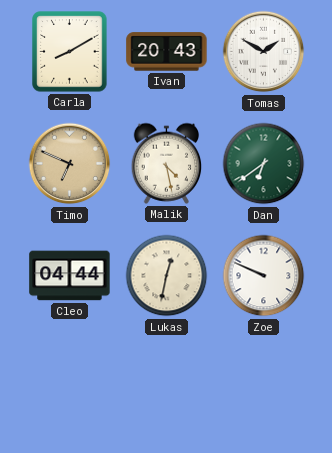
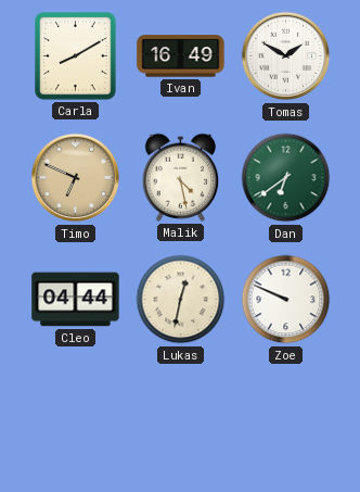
Ivan: 20:43 -> 16:49 (181, 56)
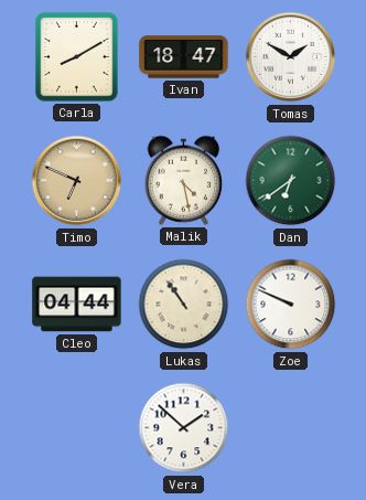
Ivan: 16:49 -> 18:47 (184, 57)
Lukas: 12:32 -> 10:54 (184, 305)
Vera: none -> 1:52 (184, 428)
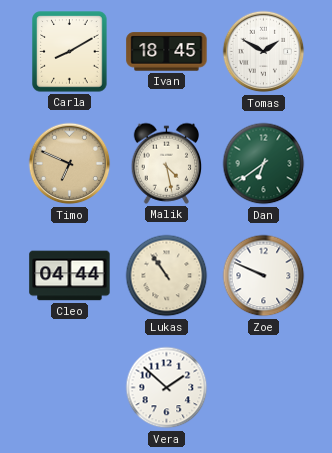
Ivan: 18:47 -> 18:45 (167, 52)
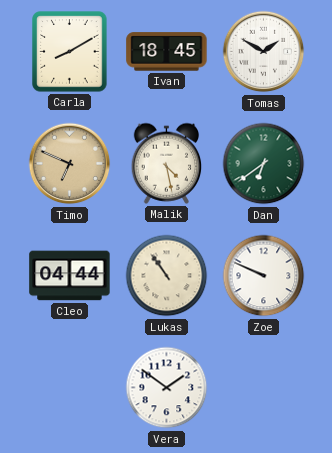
Vera: 1:52 -> 1:51 (167, 388)
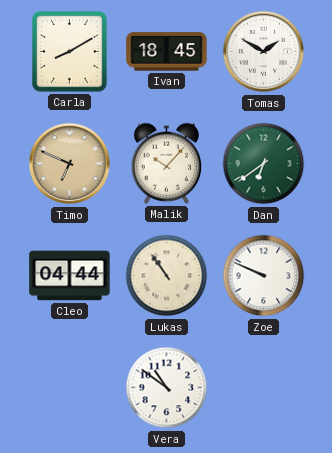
Malik: 4:28 -> 10:07 (167, 163)
Vera: 1:51 -> 10:51 (167, 388)
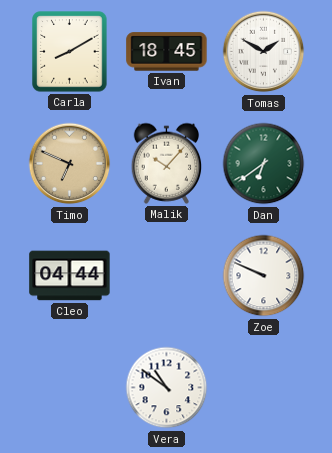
Lukas: 10:54 -> none (167, 276)
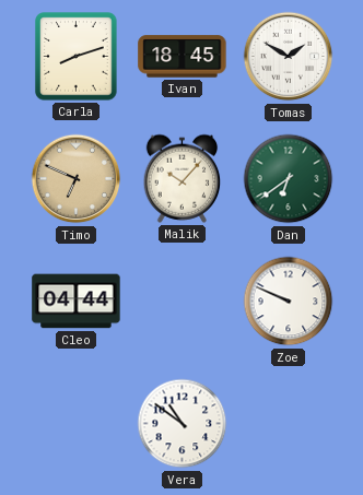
Carla: 8:10 -> 8:12 (77, 57)
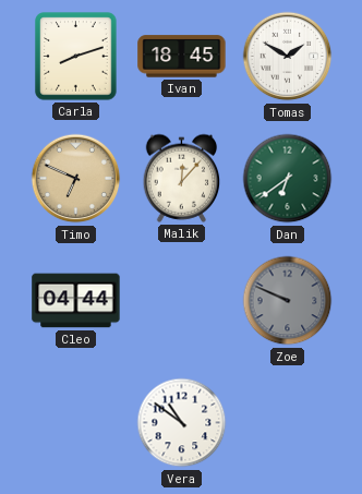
Malik: 10:07 -> 12:07 (182, 178)
Zoe dial: white -> grey (288, 301)
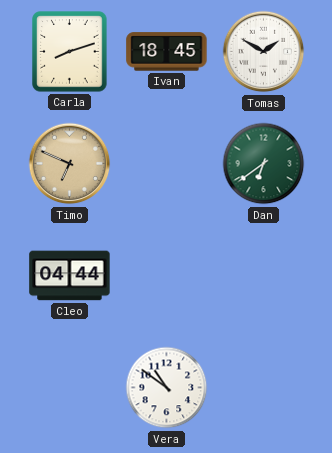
Malik: 12:07 -> none (182, 178)
Zoe: 9:49 -> none (288, 301)
